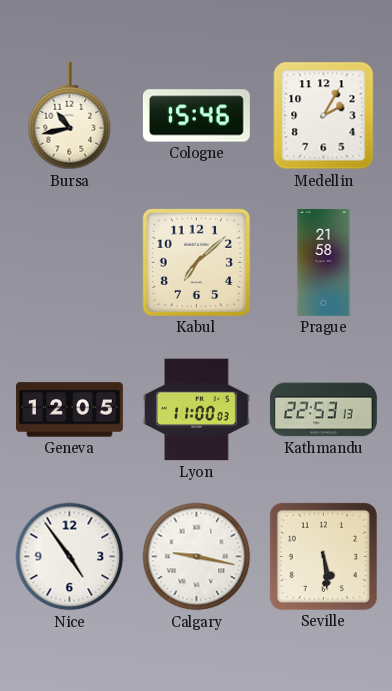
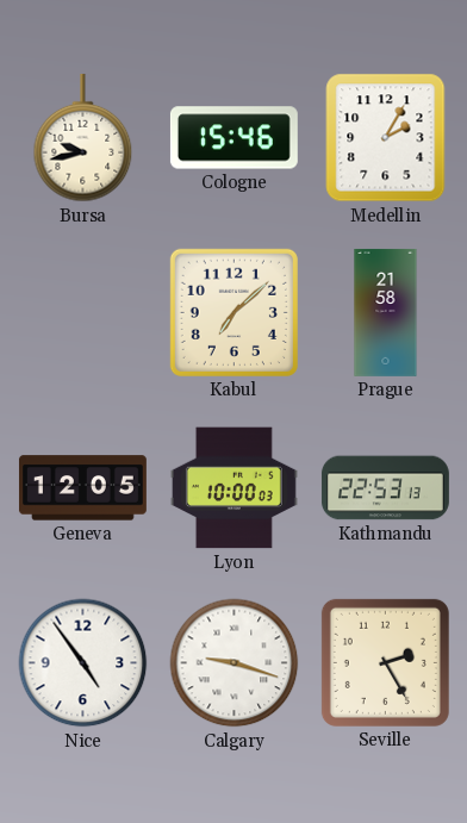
Bursa: 10:43 -> 9:43 (83, 138)
Lyon: 11:00 -> 10:00 (233, 488)
Calgary: 9:17 -> 9:18 (235, 663)
Seville: 5:29 -> 2:25 (385, 662)
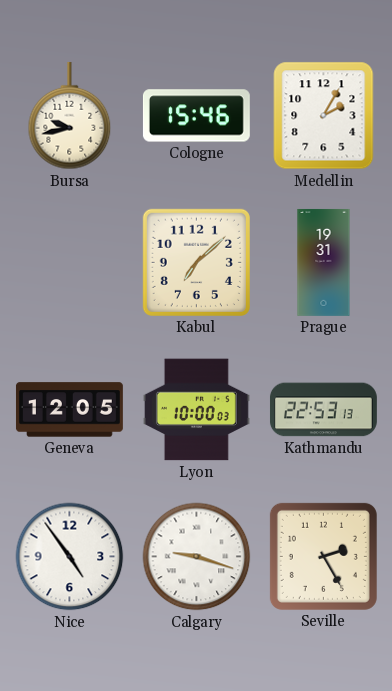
Prague: 21:58 -> 19:31 (324, 262)
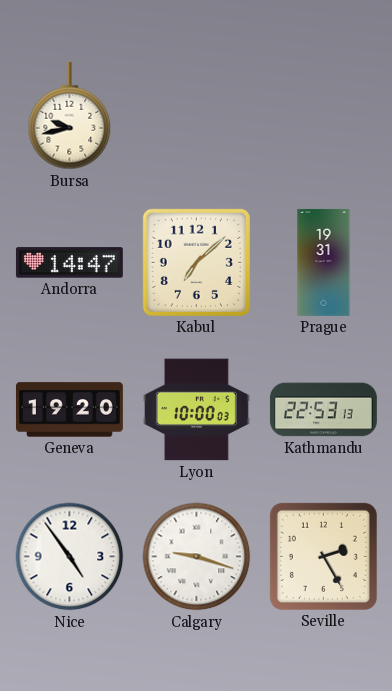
Cologne: 15:46 -> none (196, 116)
Medellin: 2:05 -> none (324, 116)
Andorra: none -> 14:47 (69, 263)
Geneva: 12:05 -> 19:20 (69, 410)
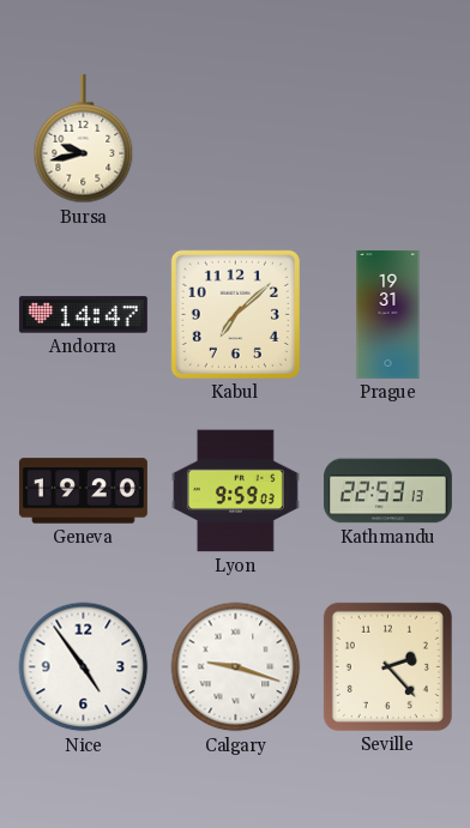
Lyon: 10:00 -> 9:59 (235, 491)
Seville: 2:25 -> 2:23 (387, 666)
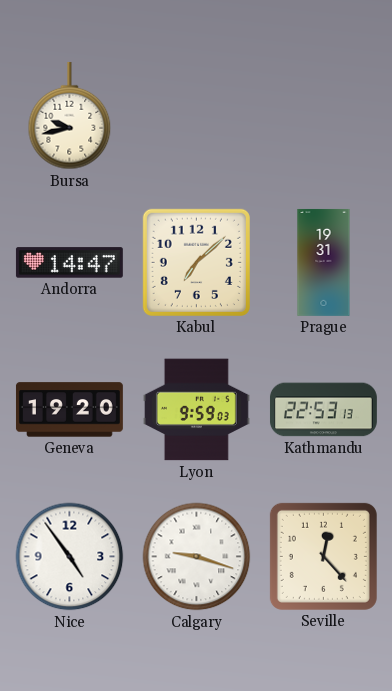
Seville: 2:23 -> 12:23 (323, 556)
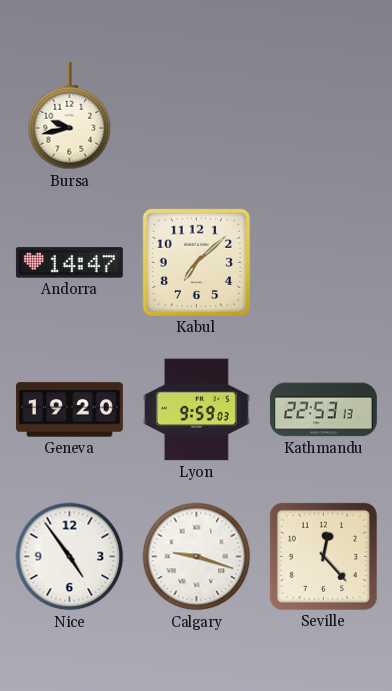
Prague: 19:31 -> none (324, 262)
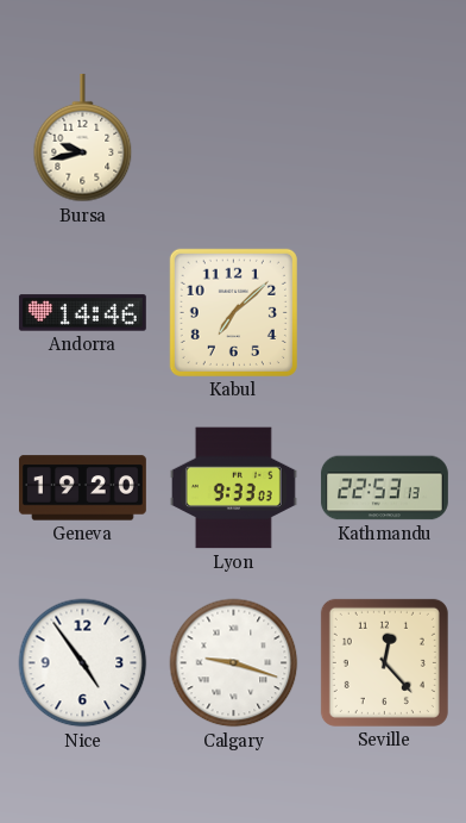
Andorra: 14:47 -> 14:46 (82, 313)
Lyon: 9:59 -> 9:33 (233, 488)
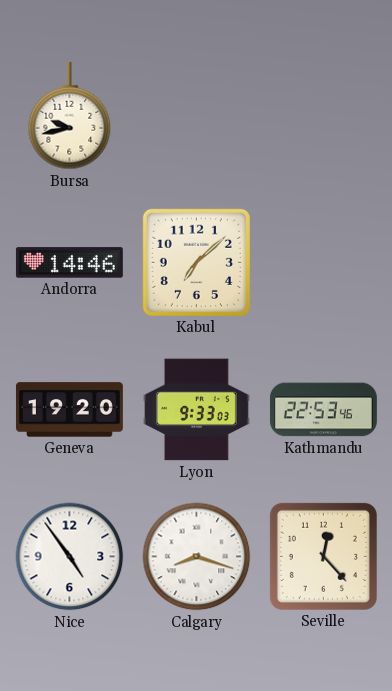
Kathmandu: 22:53:13 -> 22:53:46 (323, 410)
Calgary: 9:18 -> 8:18 (197, 557)
